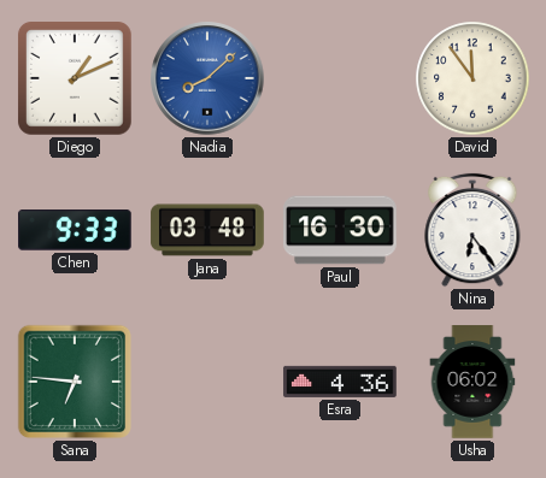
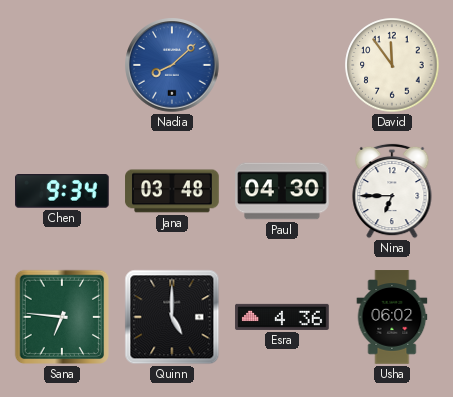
Diego: 1:11 -> none (75, 79)
Chen: 9:33 -> 9:34 (63, 192)
Paul: 16:30 -> 04:30 (282, 191)
Nina: 6:24 -> 6:45 (392, 191)
Quinn: none -> 5:00 (172, 317)
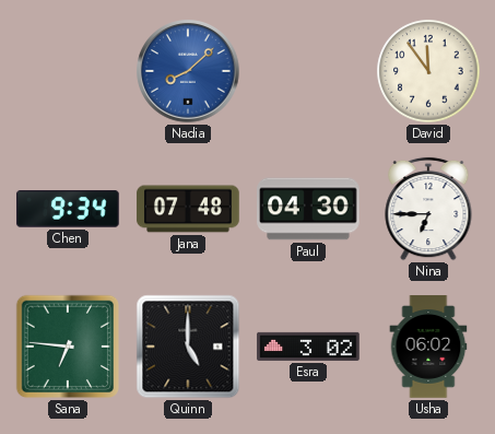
Jana: 03:48 -> 07:48 (188, 209)
Esra: 4:36 -> 3:02 (308, 347)
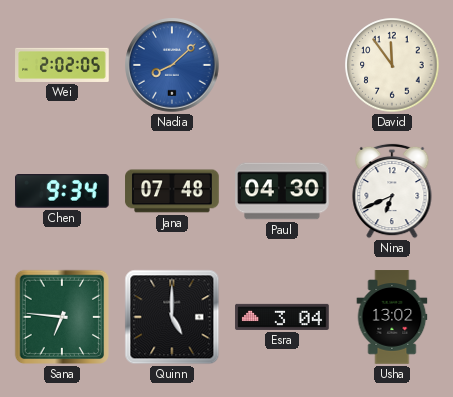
Wei: none -> 2:02 (62, 65)
Nina: 6:45 -> 6:41 (392, 191)
Esra: 3:02 -> 3:04 (282, 317)
Usha: 06:02 -> 13:02 (392, 317)
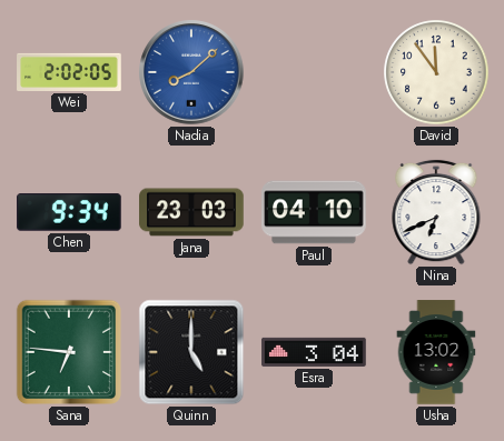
Jana: 07:48 -> 23:03 (191, 212)
Paul: 04:30 -> 04:10 (314, 212)
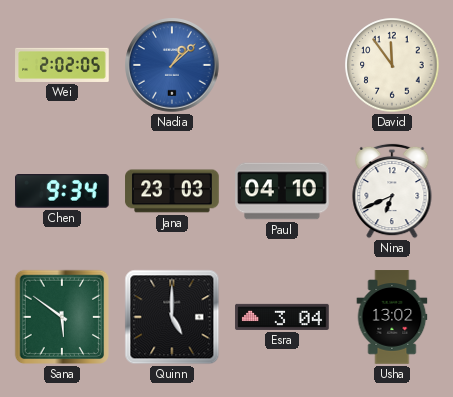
Nadia: 8:08 -> 1:08 (172, 65)
Sana: 6:46 -> 5:51 (62, 317)
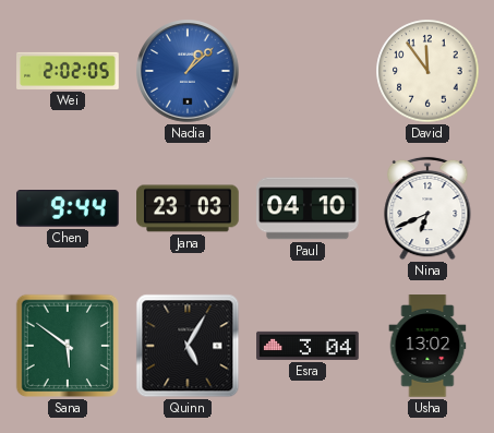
Chen: 9:34 -> 9:44 (69, 209)
Quinn: 5:00 -> 5:05 (188, 346)
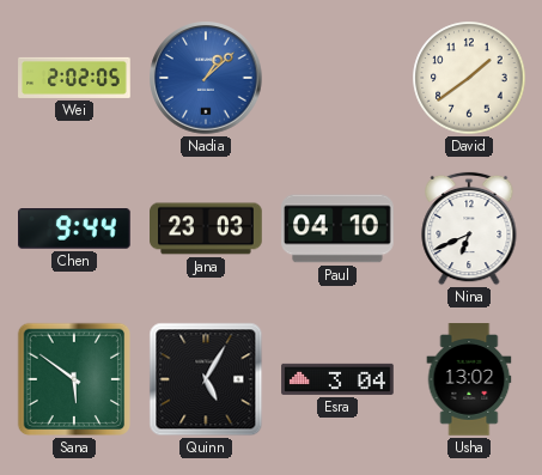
David: 11:54 -> 1:39 (469, 78)
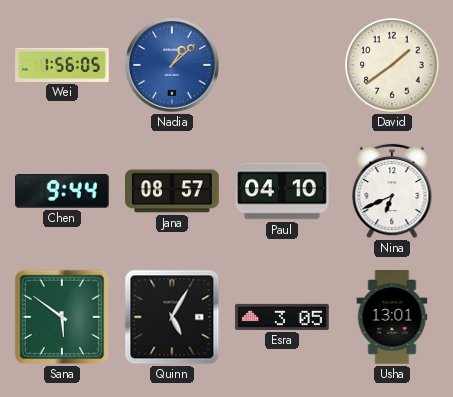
Wei: 2:02 -> 1:56 (62, 65)
Jana: 23:03 -> 08:57 (172, 191)
Esra: 3:04 -> 3:05 (282, 317)
Usha: 13:02 -> 13:01 (392, 317)
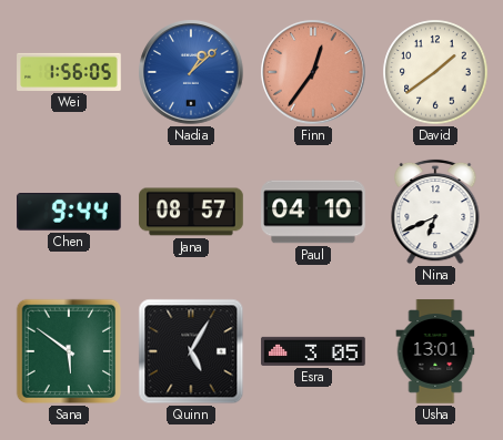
Finn: none -> 12:36 (313, 72)
